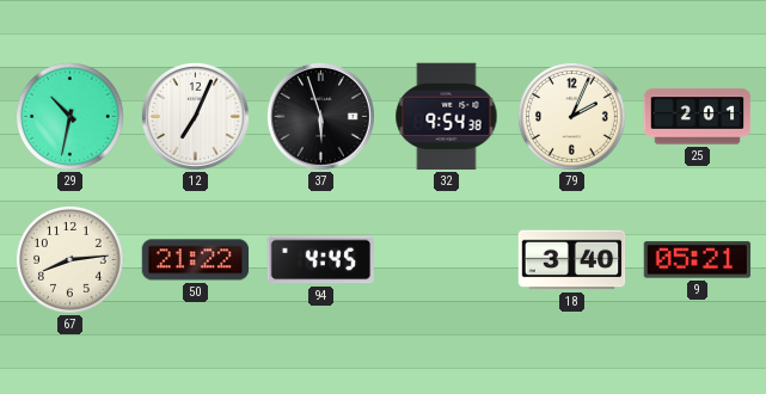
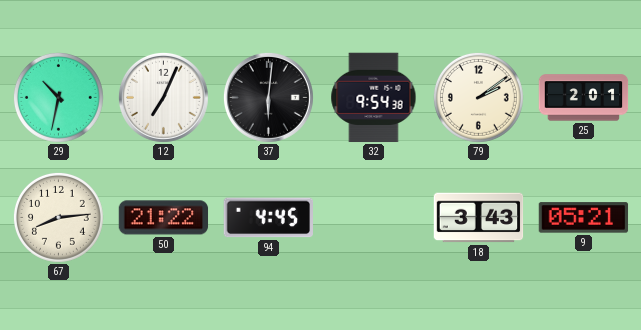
37: 5:57 -> 6:01 (268, 97)
79: 2:04 -> 2:09 (479, 98)
18: 3:40 -> 3:43 (479, 218)
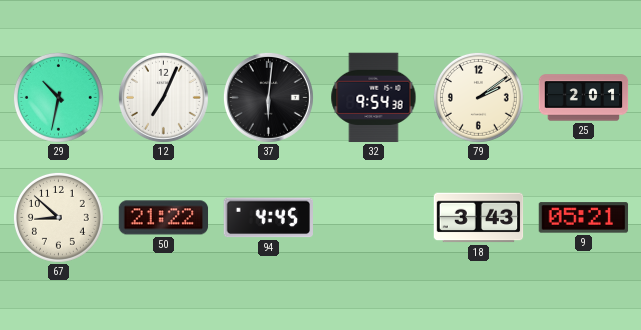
67: 8:14 -> 8:52 (59, 218)
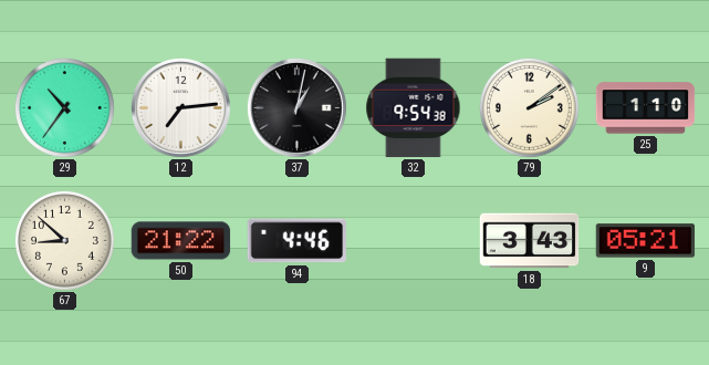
29: 10:32 -> 10:36 (65, 108)
12: 7:04 -> 7:14 (180, 107)
37: 6:01 -> 1:02 (296, 107)
25: 2:01 -> 1:10 (646, 108)
94: 4:45 -> 4:46 (296, 241)
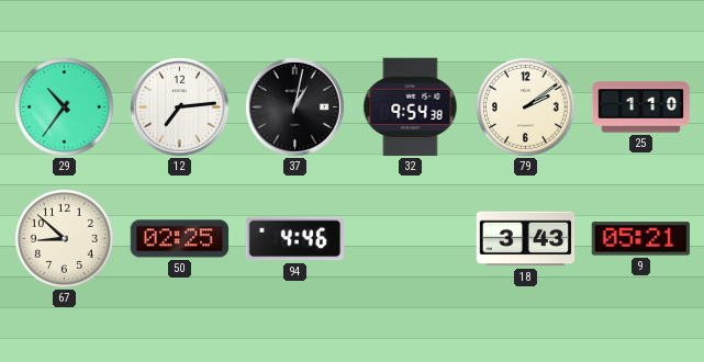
50: 21:22 -> 02:25 (180, 239)
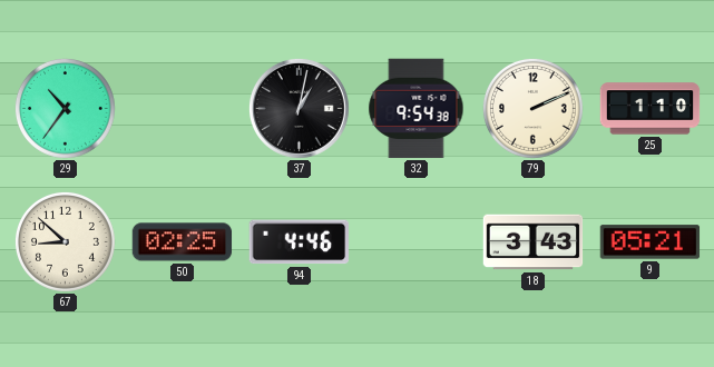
12: 7:14 -> none (179, 106)
79: 2:09 -> 2:11 (534, 109)
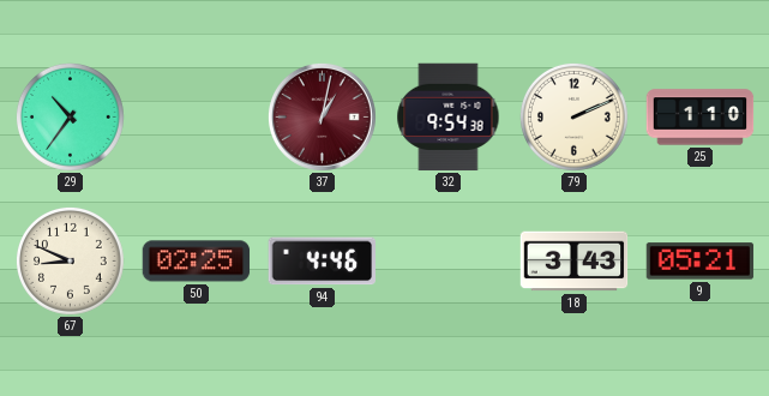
37 dial: black -> burgundy (322, 116)
67: 8:52 -> 8:49 (71, 262)
